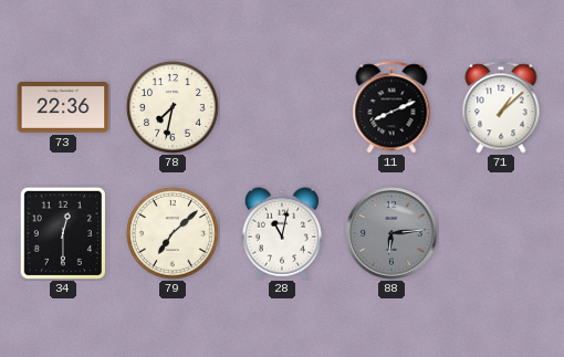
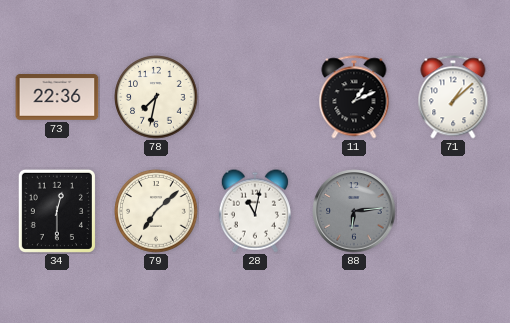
11: 8:11 -> 1:11 (354, 97)
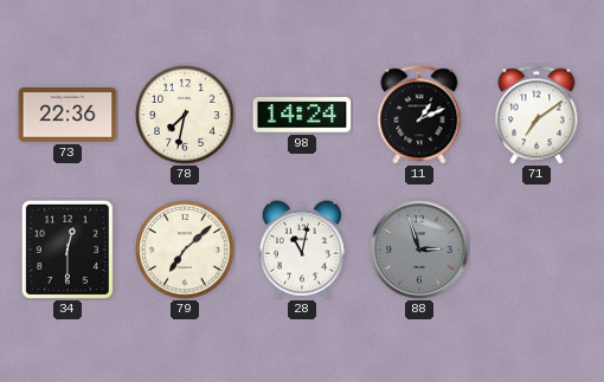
98: none -> 14:24 (302, 115)
71: 1:08 -> 7:09 (536, 115)
88: 6:14 -> 2:57 (419, 250)
